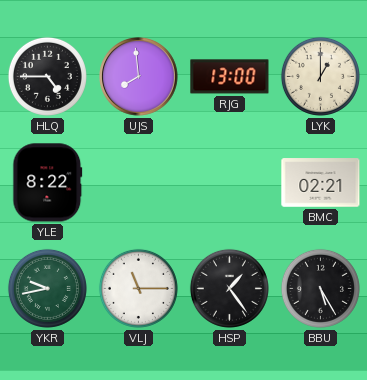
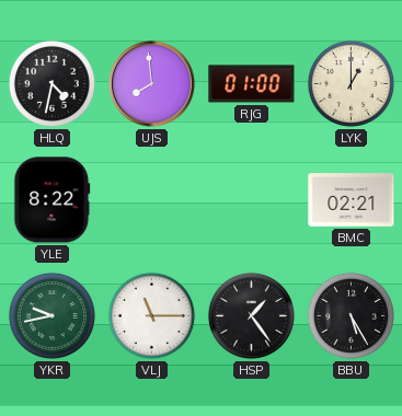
HLQ: 4:45 -> 4:32 (51, 83)
RJG: 13:00 -> 01:00 (252, 84)
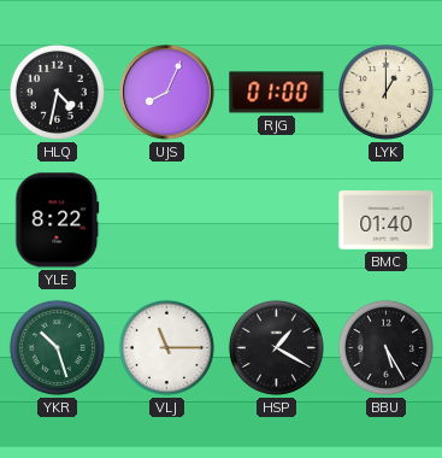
UJS: 7:59 -> 8:04 (167, 93)
BMC: 02:21 -> 01:40 (387, 221)
YKR: 9:43 -> 10:27 (57, 347)
HSP: 1:24 -> 1:20 (276, 347)
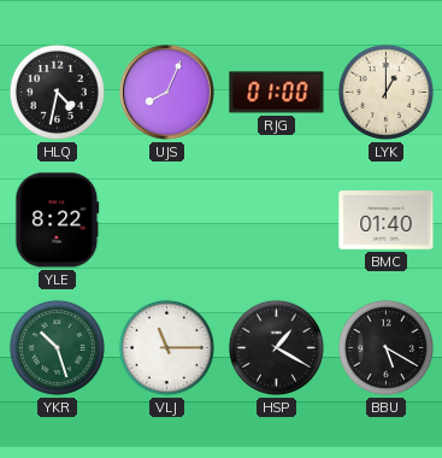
BBU: 5:25 -> 5:20 (385, 347)
